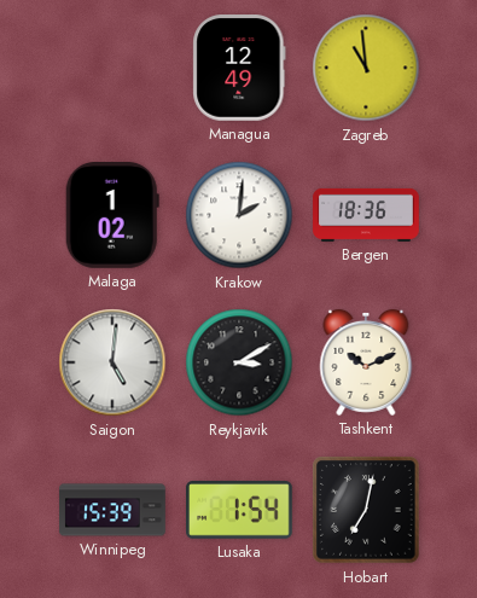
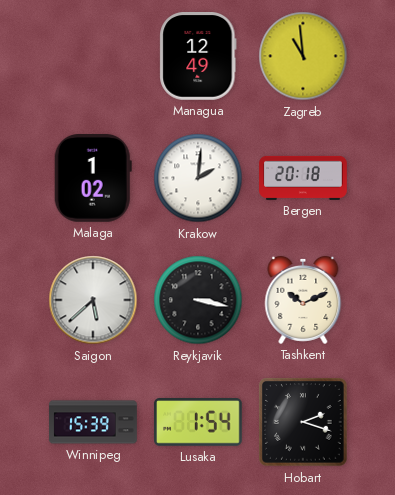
Bergen: 18:36 -> 20:18 (303, 178)
Saigon: 5:01 -> 5:38 (93, 300)
Reykjavik: 3:10 -> 3:17 (198, 300)
Hobart: 7:02 -> 2:18 (303, 422)
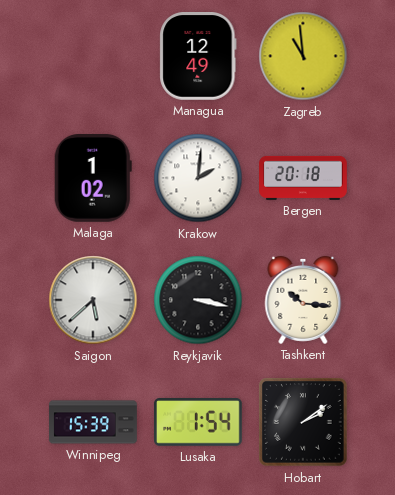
Tashkent: 10:11 -> 10:16 (303, 300)
Hobart: 2:18 -> 2:09 (303, 422)
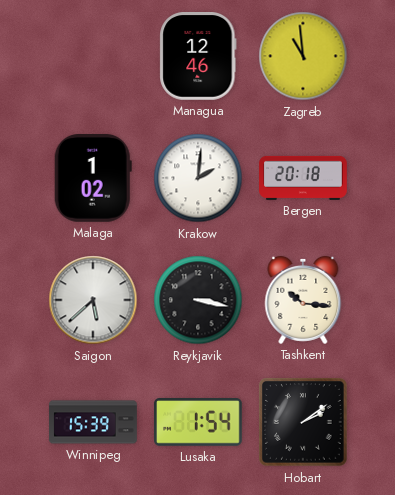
Managua: 12:49 -> 12:46 (198, 57)
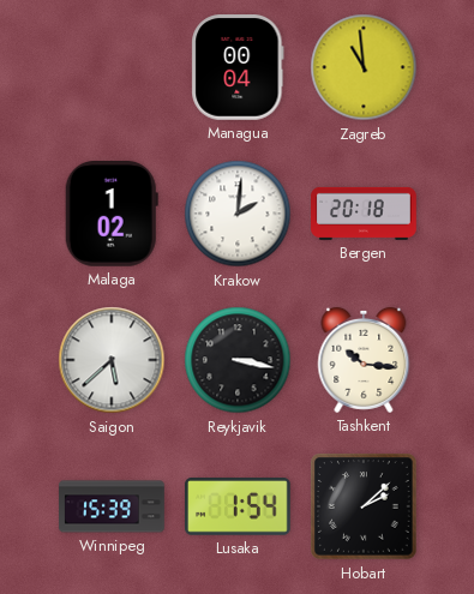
Managua: 12:46 -> 00:04 (238, 68)
Hobart: 2:09 -> 2:08 (364, 506)
